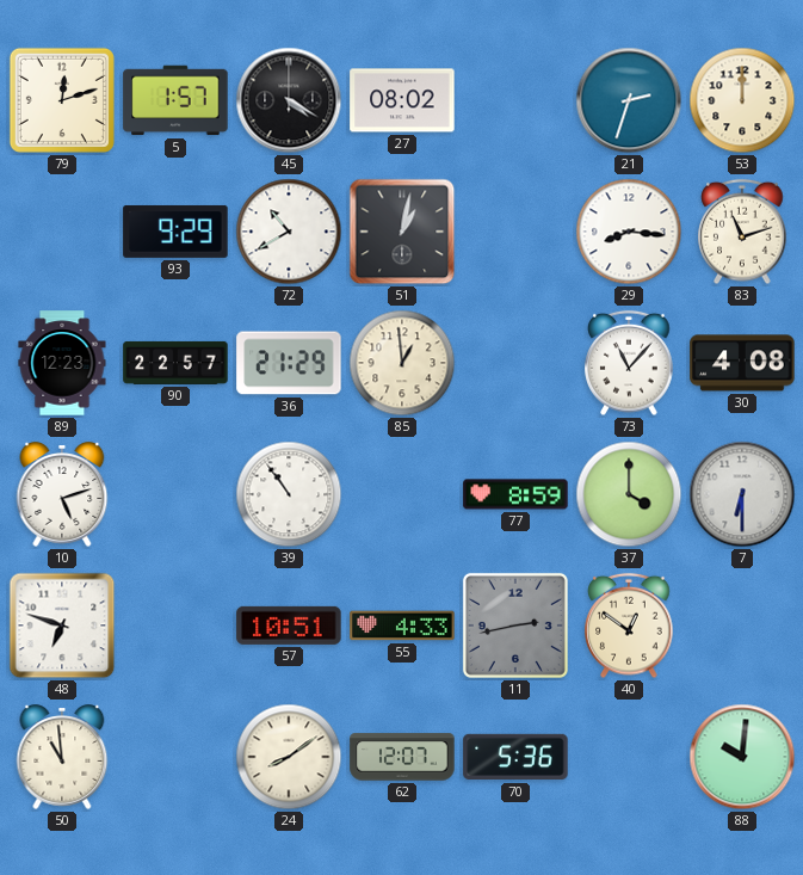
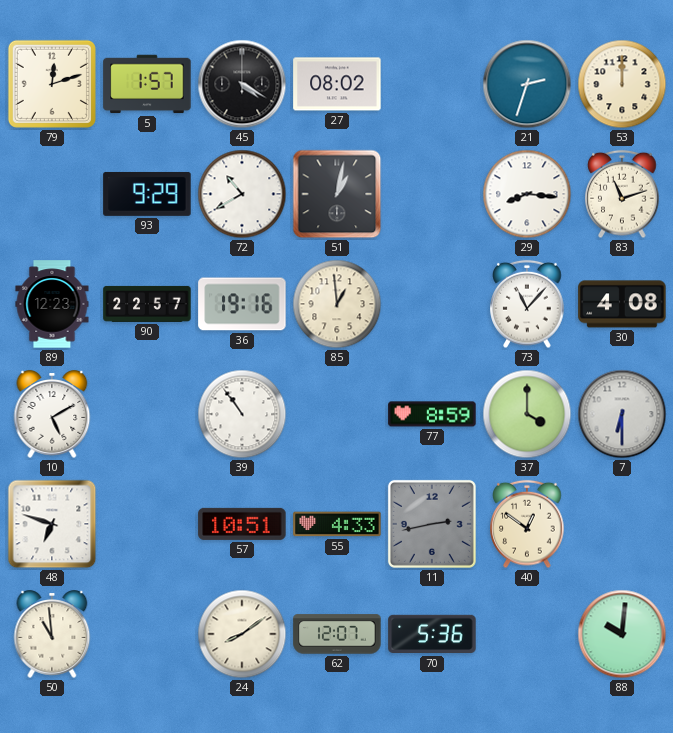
36: 21:29 -> 19:16 (242, 304)
10: 5:12 -> 5:10 (52, 414)
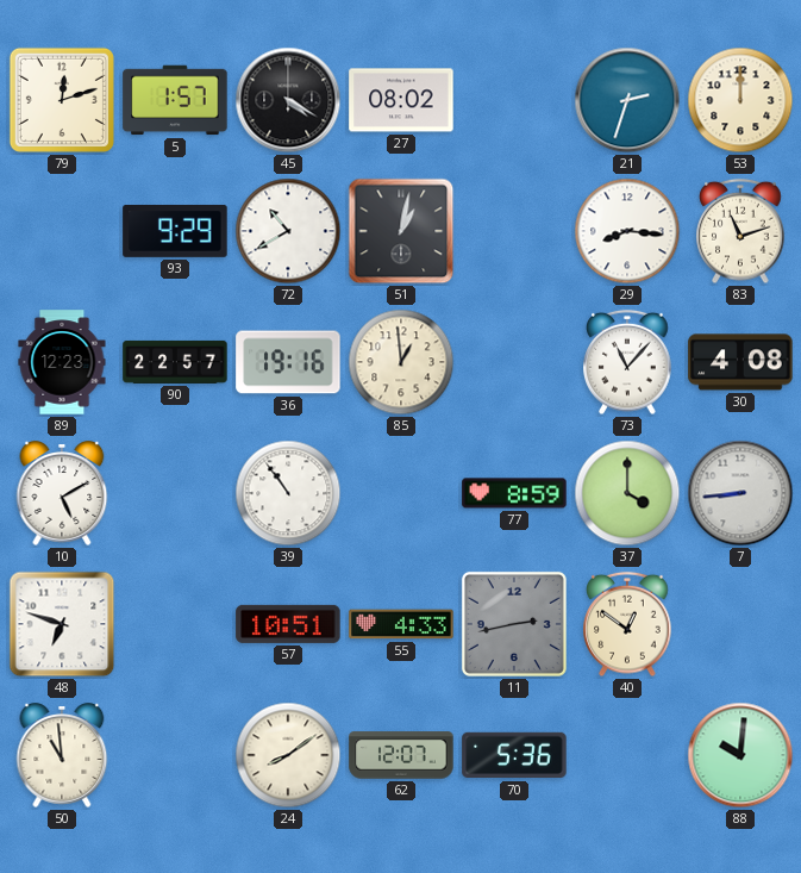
7: 6:30 -> 8:44 (740, 493)
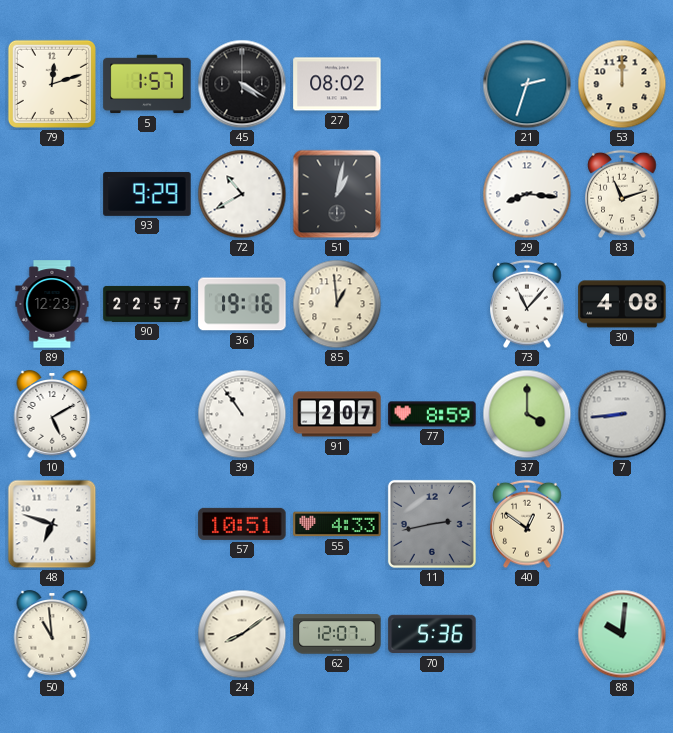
91: none -> 2:07 (337, 414)
